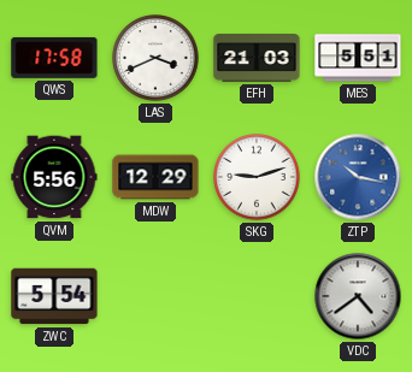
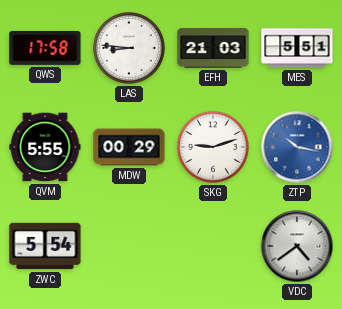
LAS: 3:41 -> 8:46 (129, 48)
QVM: 5:56 -> 5:55 (45, 147)
MDW: 12:29 -> 00:29 (129, 147)
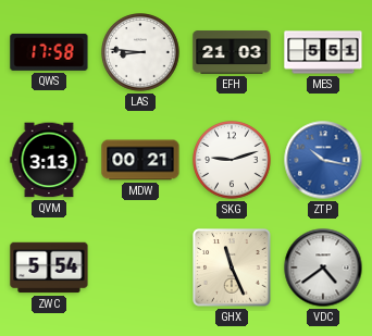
QVM: 5:55 -> 3:13 (49, 160)
MDW: 00:29 -> 00:21 (140, 160)
GHX: none -> 11:26 (232, 267)
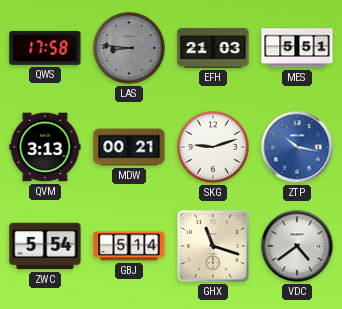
LAS dial: white -> grey (129, 48)
GBJ: none -> 5:14 (129, 246)
GHX: 11:26 -> 11:18 (213, 246)
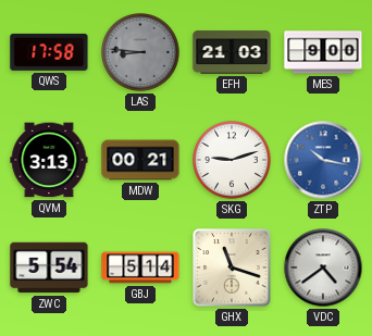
MES: 5:51 -> 9:00 (323, 52)
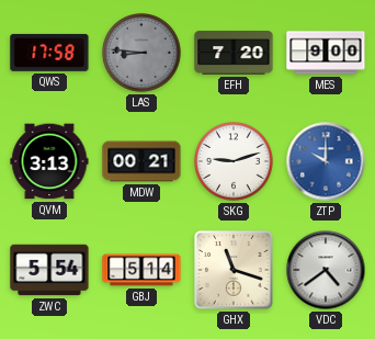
EFH: 21:03 -> 7:20 (234, 53)
ZTP: 10:17 -> 10:00 (326, 161)
